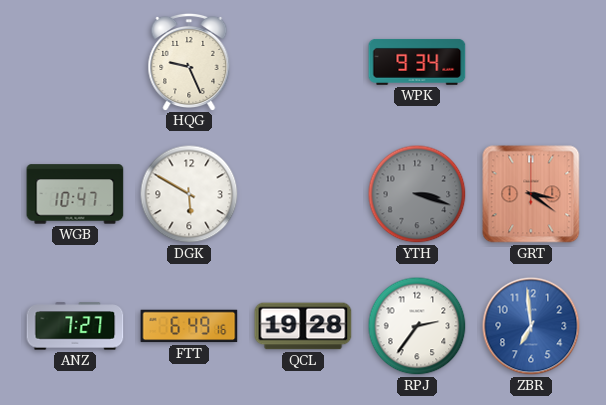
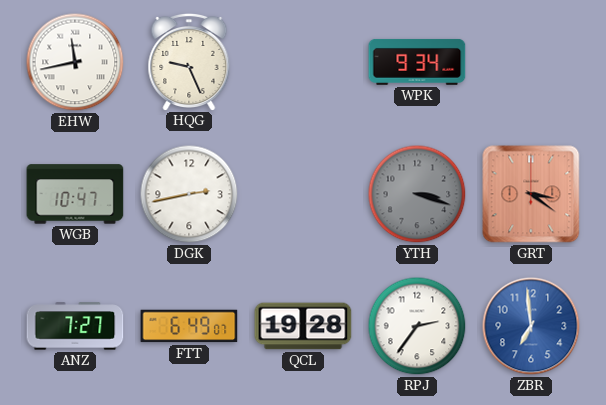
EHW: none -> 11:43 (75, 62)
DGK: 5:50 -> 2:43 (189, 194)
FTT: 6:49:16 -> 6:49:07 (189, 326)
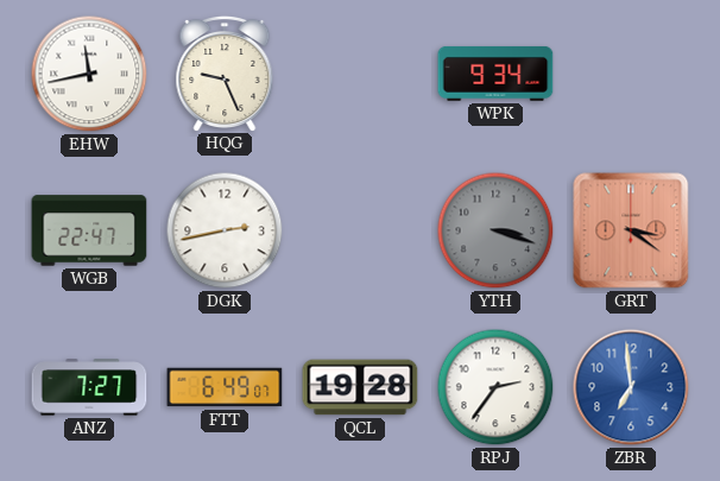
WGB: 10:47 -> 22:47 (89, 230)
